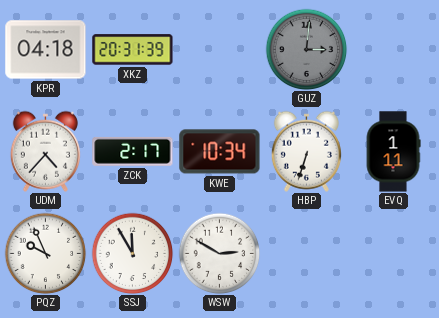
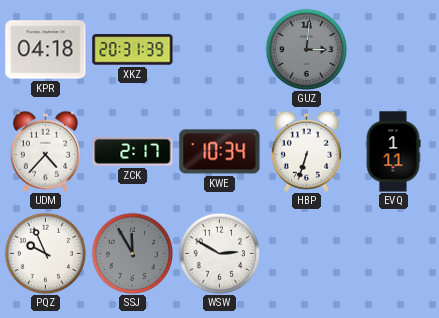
SSJ dial: white -> grey (132, 253)
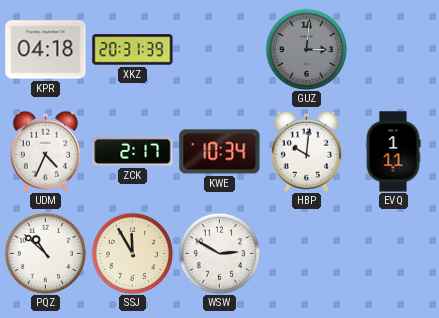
UDM: 4:37 -> 4:34 (45, 151)
HBP: 6:33 -> 10:01 (306, 151)
PQZ: 9:56 -> 10:52 (45, 253)
SSJ dial: grey -> cream (132, 253)
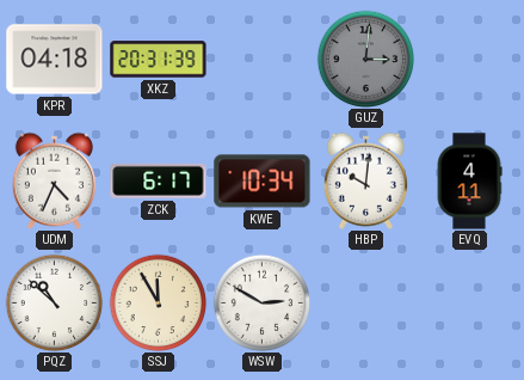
ZCK: 2:17 -> 6:17 (159, 180)
EVQ: 1:11 -> 4:11 (469, 182)
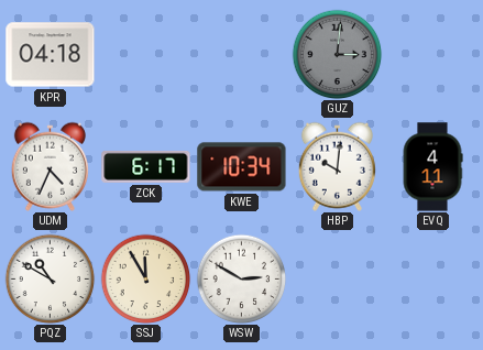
XKZ: 20:31 -> none (159, 60)
PQZ: 10:52 -> 10:50 (50, 278)
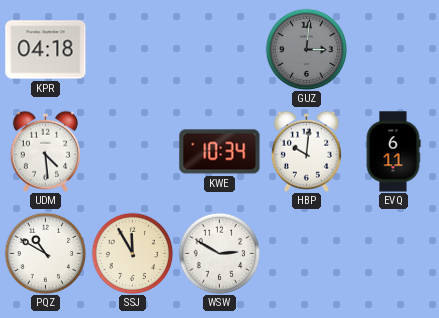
UDM: 4:34 -> 4:29 (45, 151)
ZCK: 6:17 -> none (146, 166)
EVQ: 4:11 -> 6:11 (393, 152)
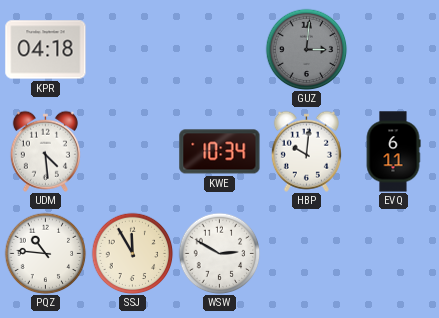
PQZ: 10:50 -> 10:46 (45, 253)
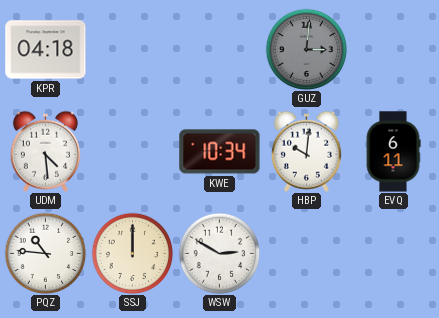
SSJ: 11:55 -> 12:00 (132, 253)
